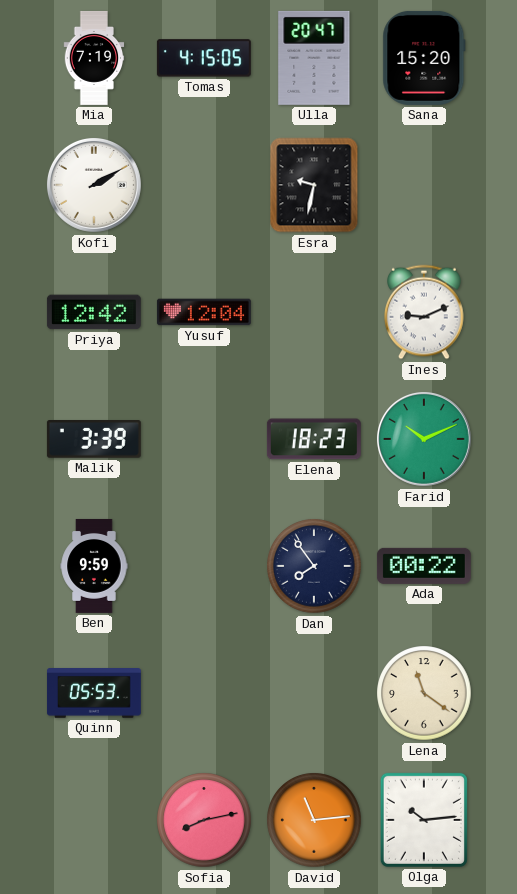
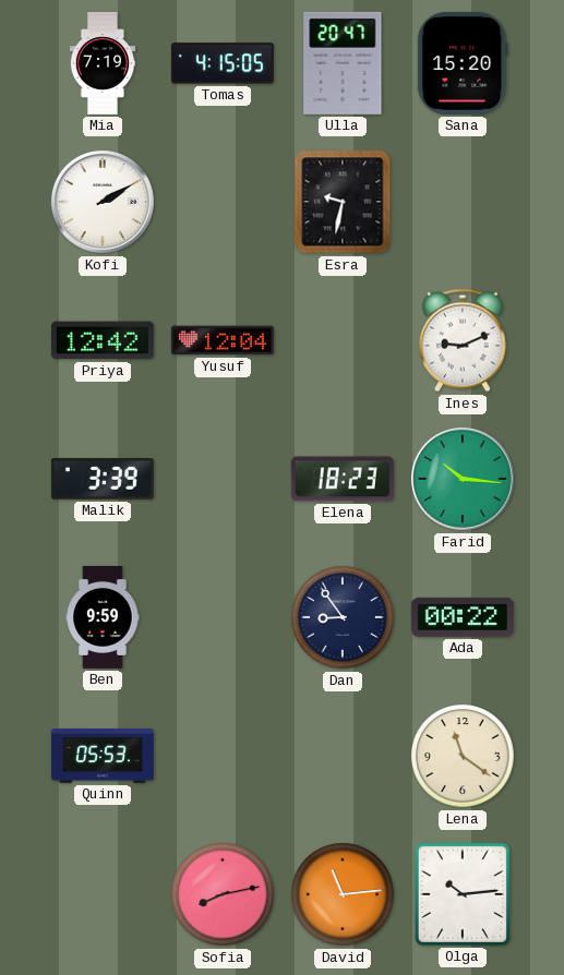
Farid: 10:11 -> 10:16 (463, 479)
Dan: 7:54 -> 8:54 (343, 617)
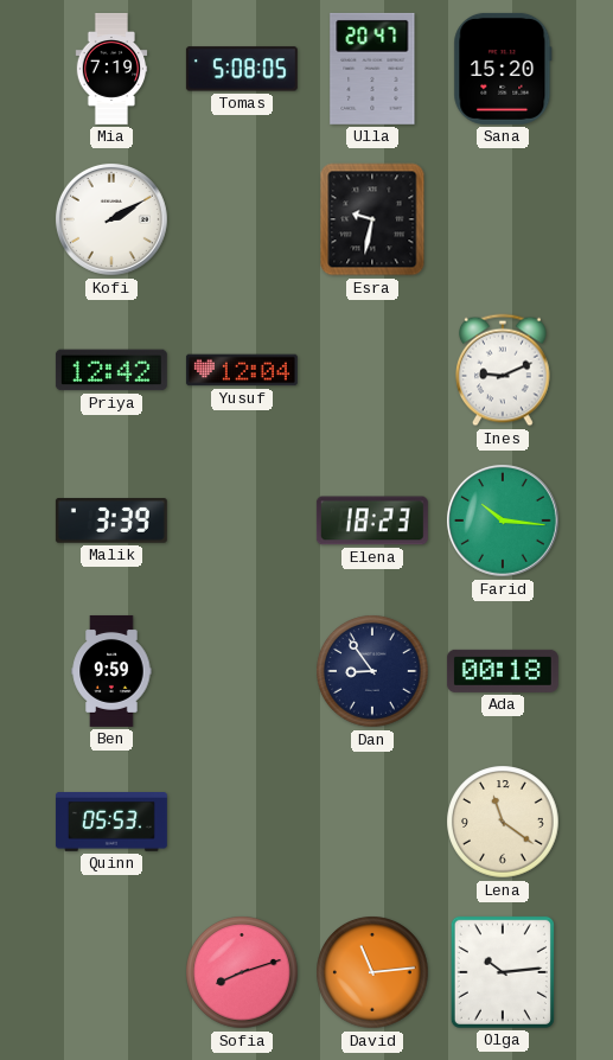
Tomas: 4:15 -> 5:08 (242, 69)
Ada: 00:22 -> 00:18 (503, 671)
Sofia: 8:13 -> 8:12 (242, 972)
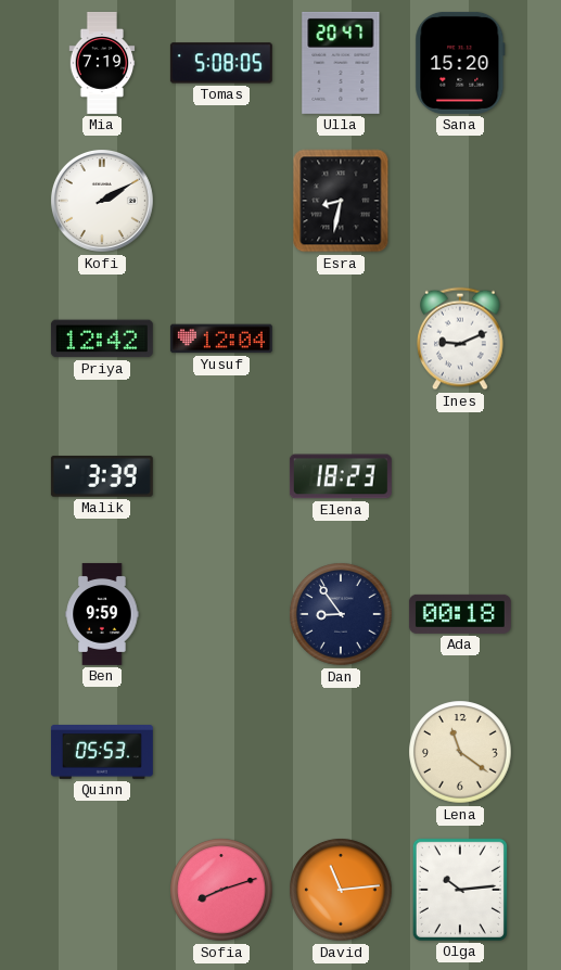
Esra: 9:32 -> 8:32 (341, 201)
Farid: 10:16 -> none (503, 521)
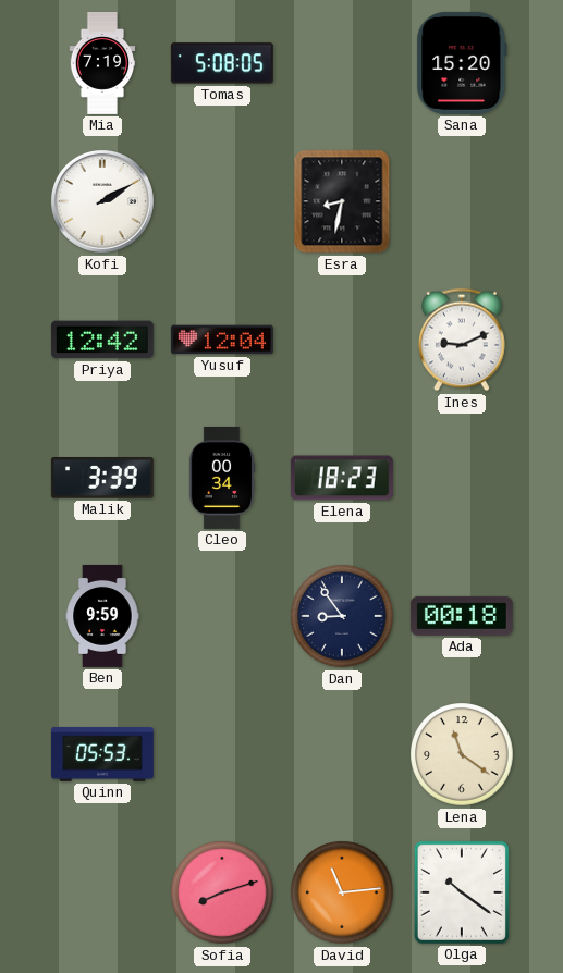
Ulla: 20:47 -> none (341, 63)
Cleo: none -> 00:34 (222, 478)
Olga: 10:14 -> 10:21 (462, 892)
